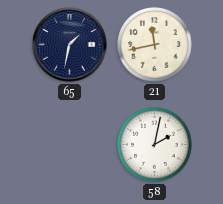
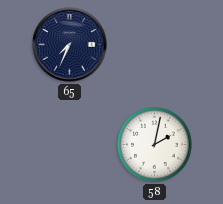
65: 1:32 -> 7:34 (70, 45)
21: 11:43 -> none (155, 45)
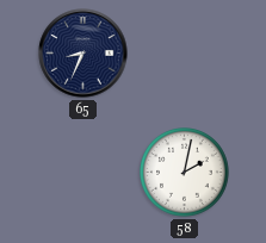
65: 7:34 -> 8:34 (83, 54)
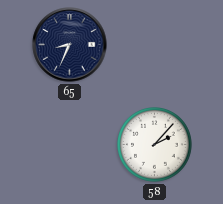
58: 2:02 -> 2:07 (155, 145)
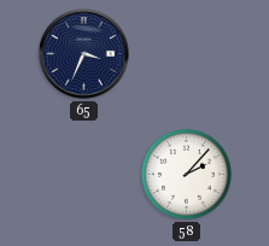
65: 8:34 -> 3:34 (84, 54)
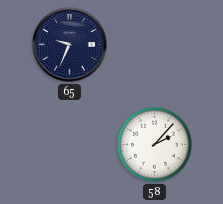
65: 3:34 -> 9:34 (70, 45)
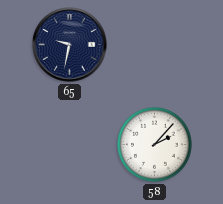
65: 9:34 -> 9:32 (70, 45)
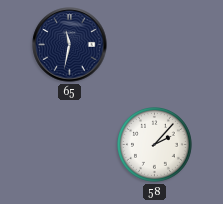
65: 9:32 -> 11:32 (70, 45)
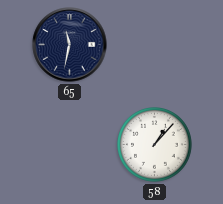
58: 2:07 -> 1:07 (155, 145)
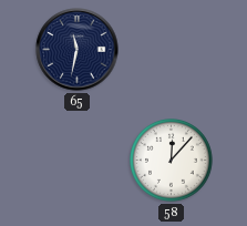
58: 1:07 -> 12:07 (172, 161)
